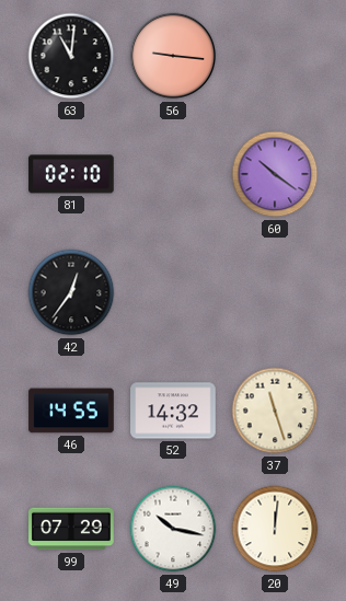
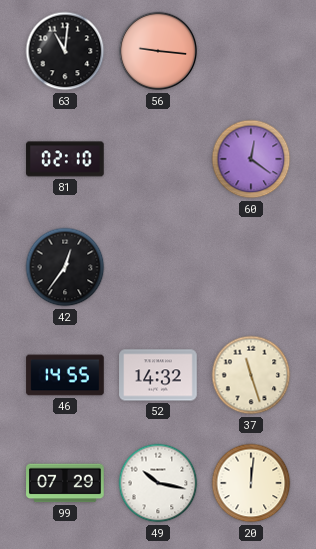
60: 10:21 -> 12:21 (251, 159)
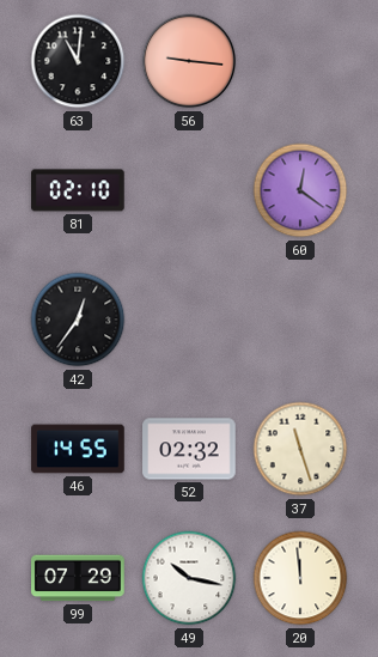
52: 14:32 -> 02:32 (189, 449)
20: 12:01 -> 11:59 (300, 578)
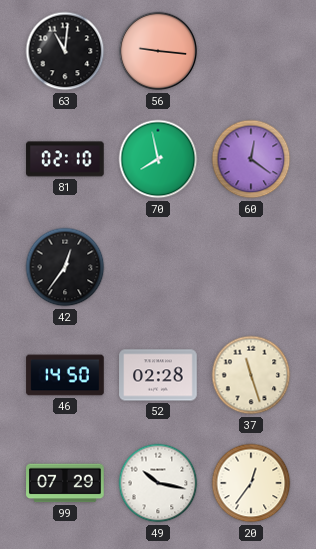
70: none -> 7:58 (158, 159)
46: 14:55 -> 14:50 (65, 375)
52: 02:32 -> 02:28 (158, 375)
20: 11:59 -> 12:36 (251, 483)
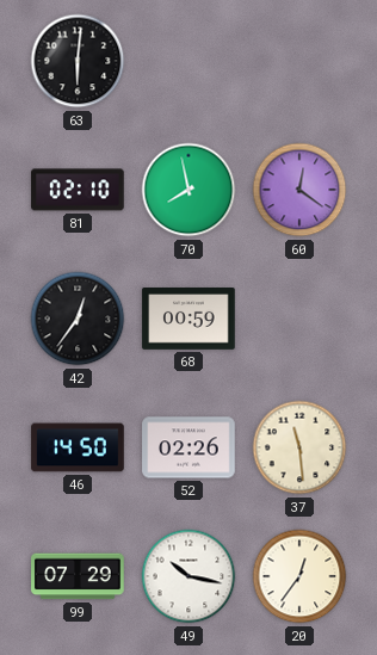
63: 11:01 -> 6:01 (78, 61)
56: 9:16 -> none (158, 51)
68: none -> 00:59 (188, 320)
52: 02:28 -> 02:26 (188, 447)
37: 11:27 -> 11:29 (299, 447)
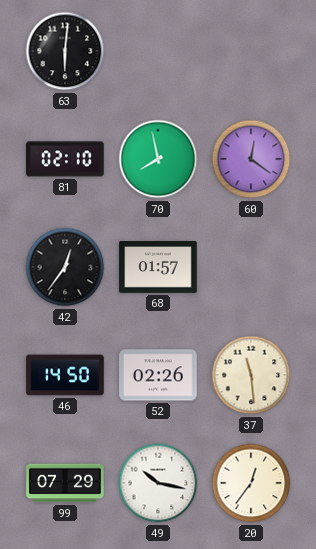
68: 00:59 -> 01:57 (158, 268)
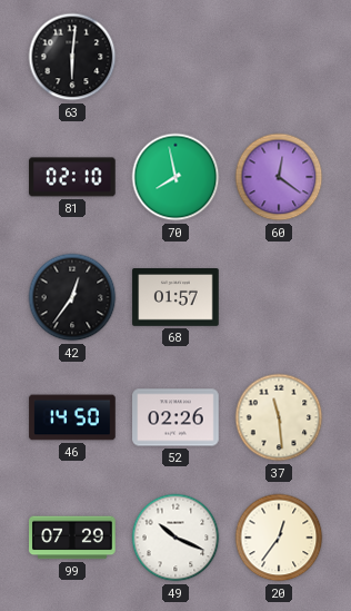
49: 10:17 -> 10:19 (175, 538)
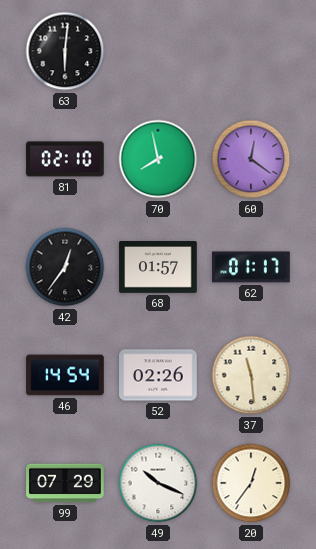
62: none -> 01:17 (251, 267)
46: 14:50 -> 14:54 (65, 375)
